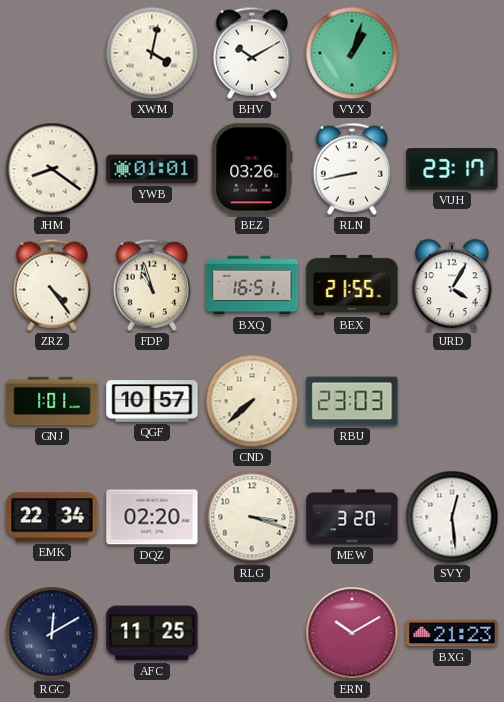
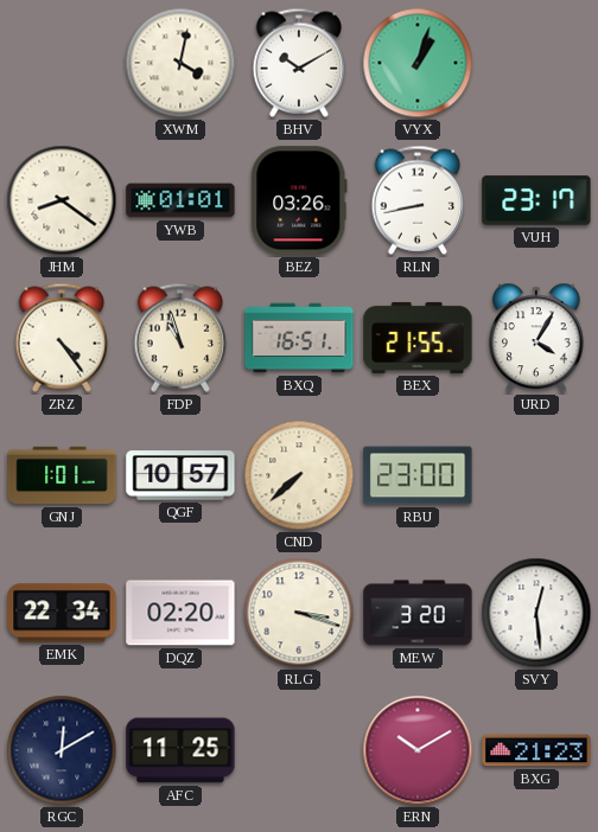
RBU: 23:03 -> 23:00 (418, 475)
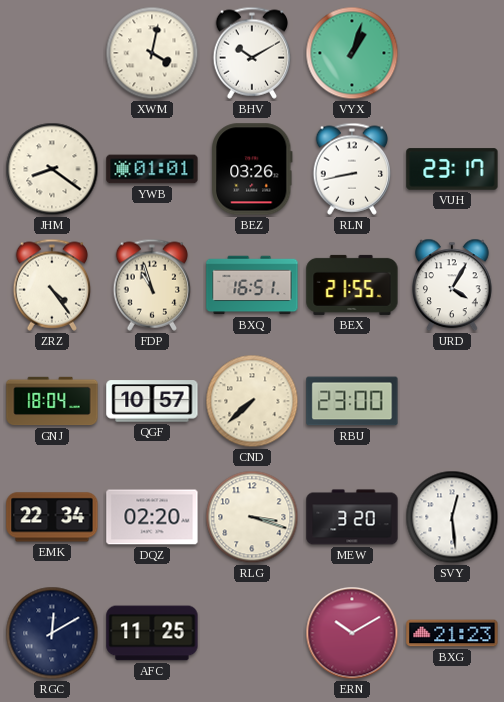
GNJ: 1:01 -> 18:04 (52, 401)
